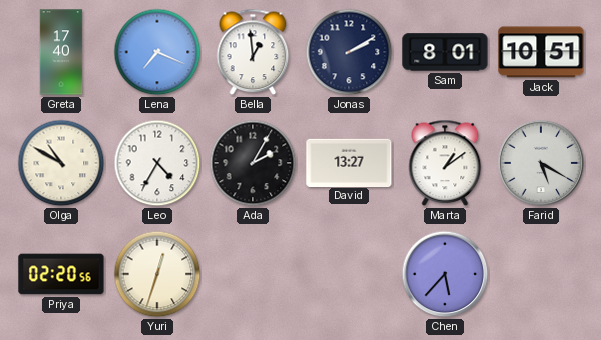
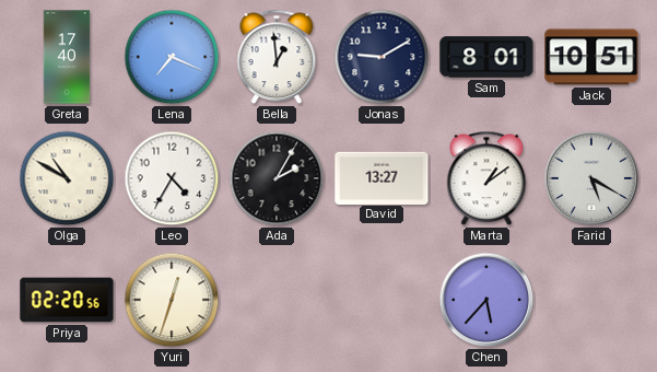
Jonas: 2:10 -> 9:10 (382, 57)
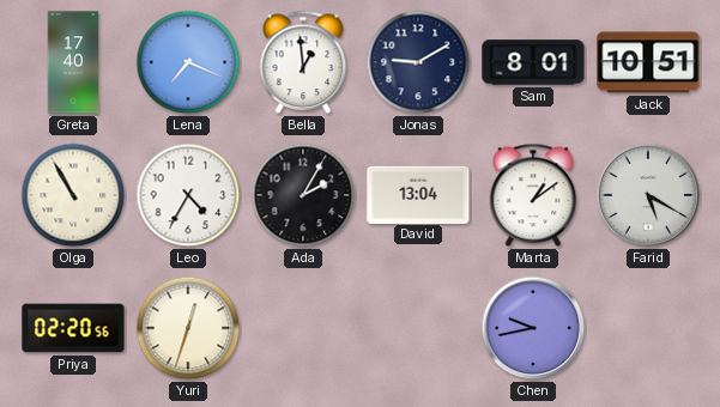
Olga: 10:50 -> 10:55 (73, 195)
David: 13:27 -> 13:04 (418, 194)
Chen: 5:37 -> 9:43 (533, 328)
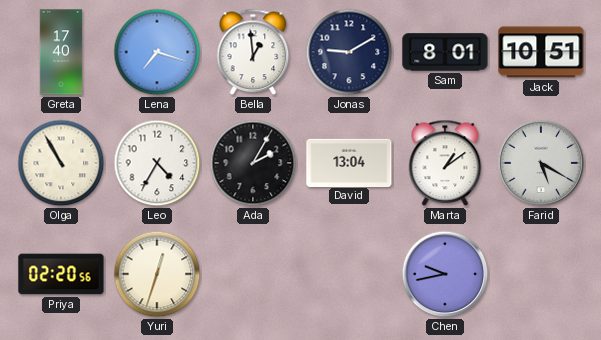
Lena: 7:19 -> 7:18 (157, 52)
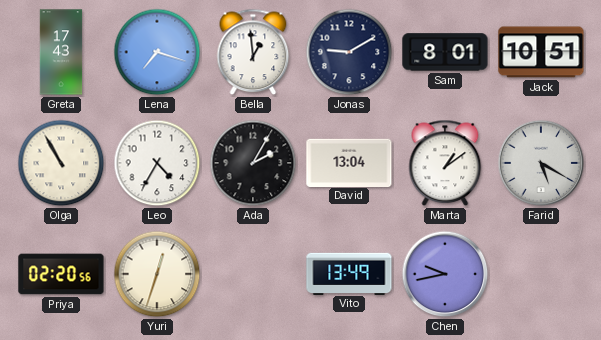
Greta: 17:40 -> 17:43 (61, 52)
Vito: none -> 13:49 (349, 273)
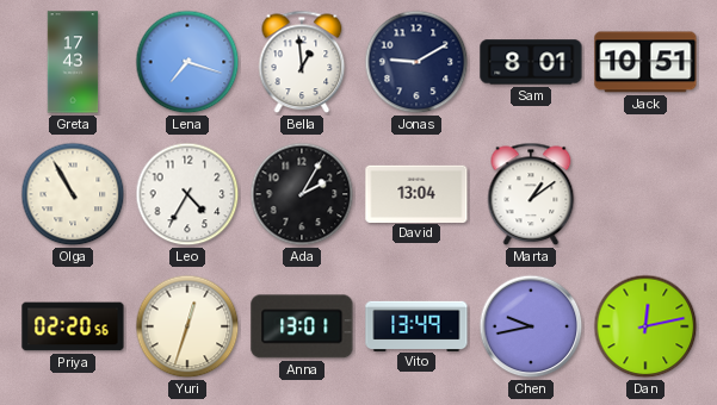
Farid: 5:20 -> none (541, 163)
Anna: none -> 13:01 (302, 326)
Dan: none -> 12:13 (645, 326)
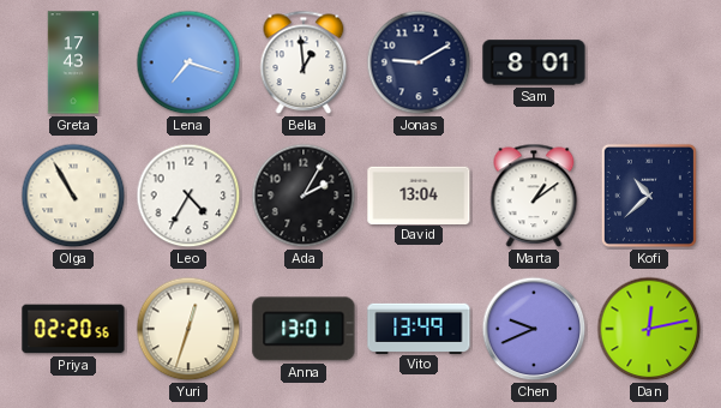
Jack: 10:51 -> none (645, 62)
Kofi: none -> 10:38 (649, 196)
Chen: 9:43 -> 9:41 (534, 329)
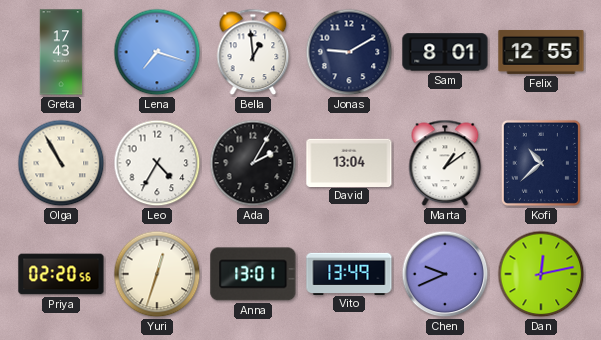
Felix: none -> 12:55 (541, 52)
